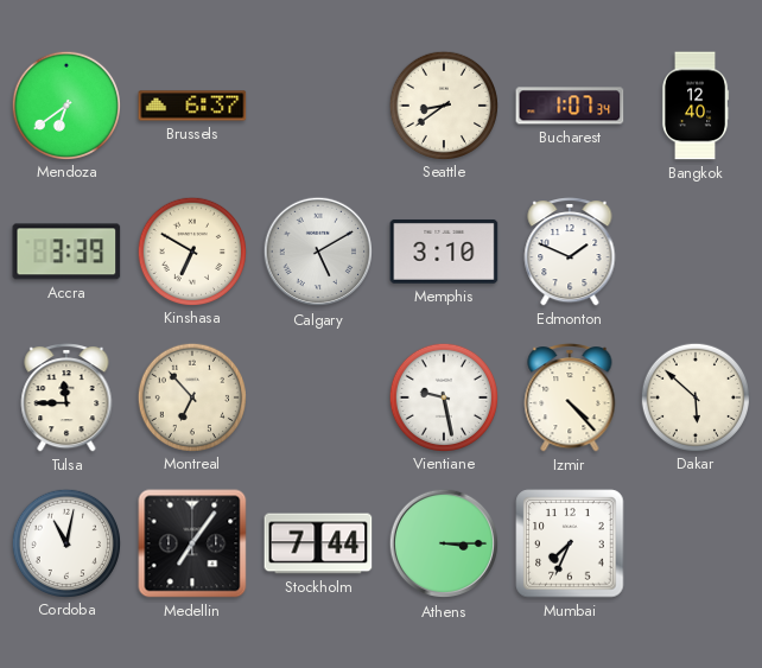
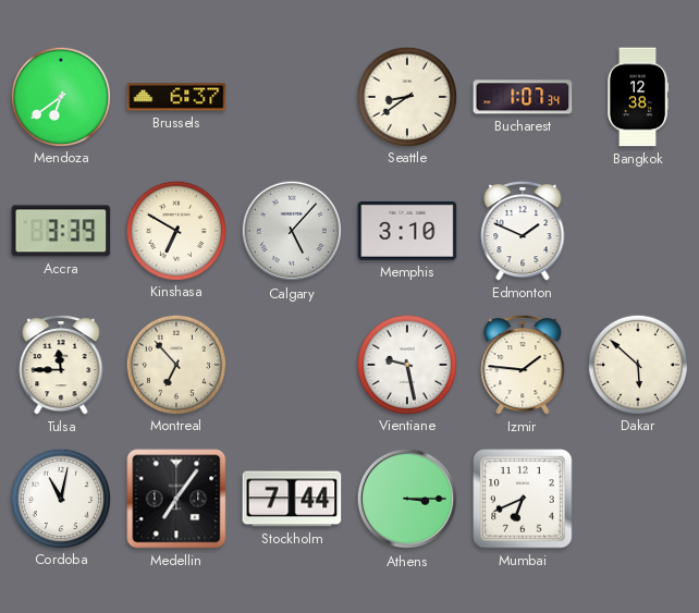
Bangkok: 12:40 -> 12:38 (638, 97)
Calgary: 5:10 -> 5:07 (292, 231)
Izmir: 4:23 -> 1:46 (523, 366)
Mumbai: 7:34 -> 6:41 (523, 499)
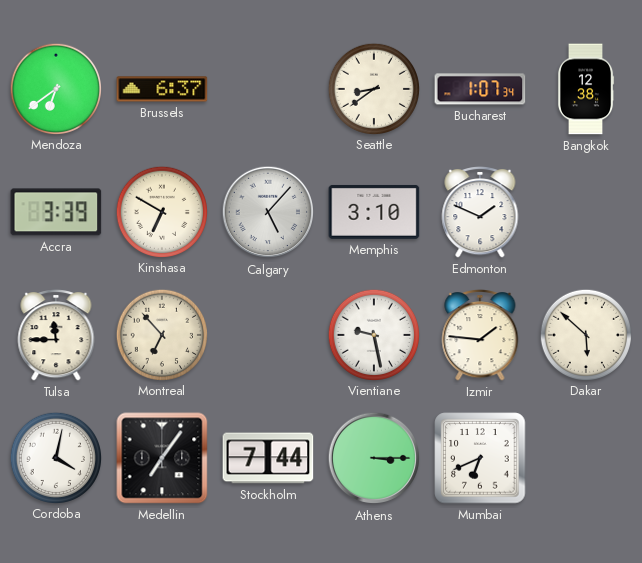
Cordoba: 11:02 -> 4:02 (55, 457)
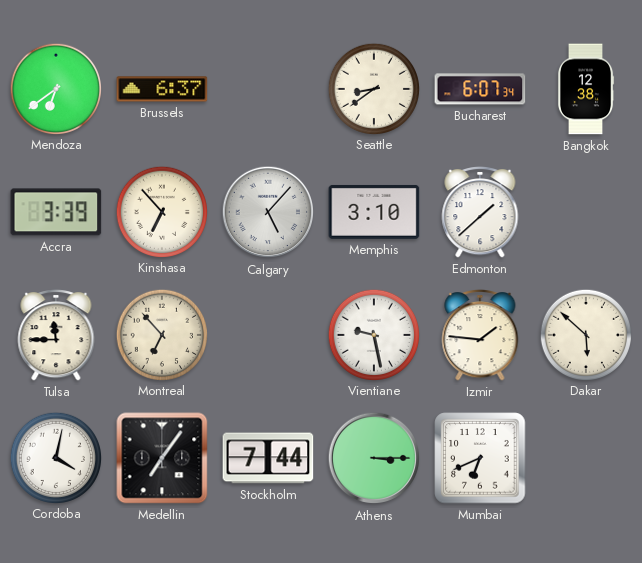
Bucharest: 1:07 -> 6:07 (480, 89)
Kinshasa: 6:50 -> 6:53 (161, 211)
Edmonton: 1:49 -> 1:38 (480, 213)
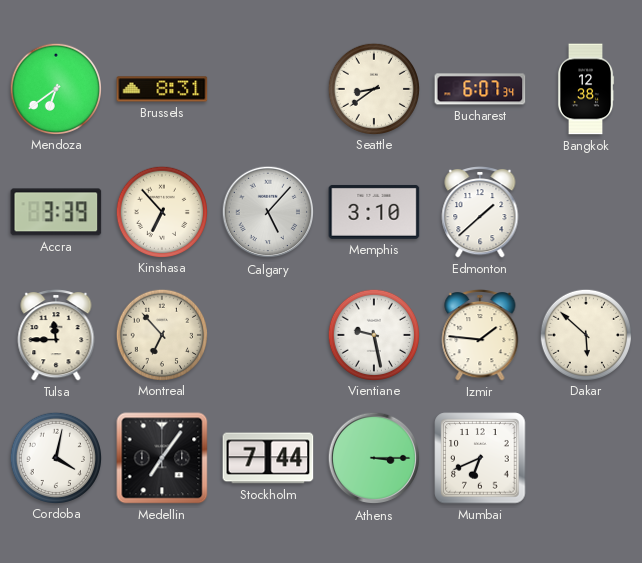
Brussels: 6:37 -> 8:31 (162, 89)
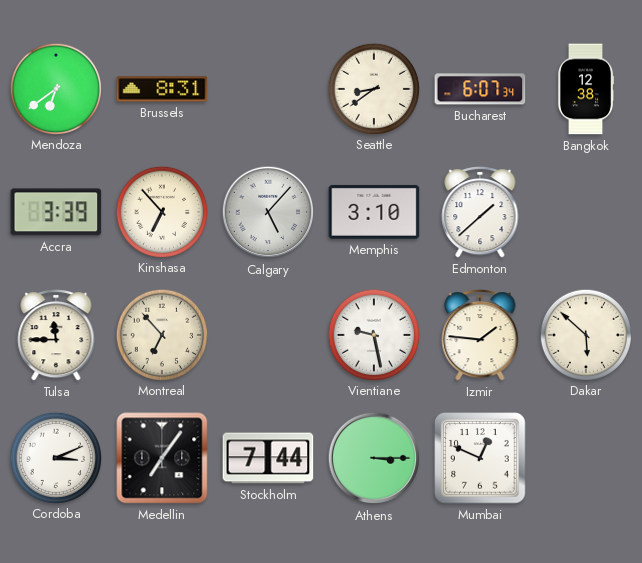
Cordoba: 4:02 -> 3:11 (55, 457)
Mumbai: 6:41 -> 12:49 (480, 458)
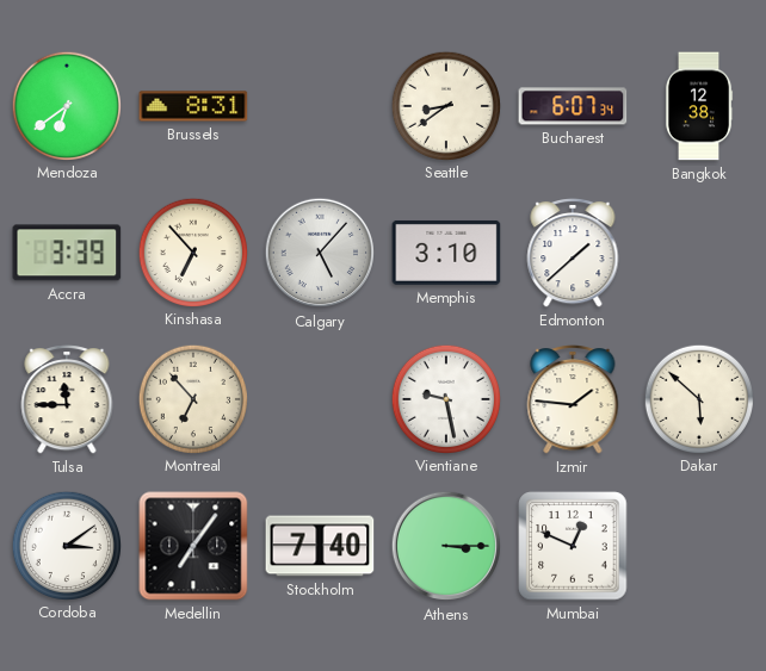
Cordoba: 3:11 -> 3:09 (66, 545)
Stockholm: 7:44 -> 7:40 (320, 546)
